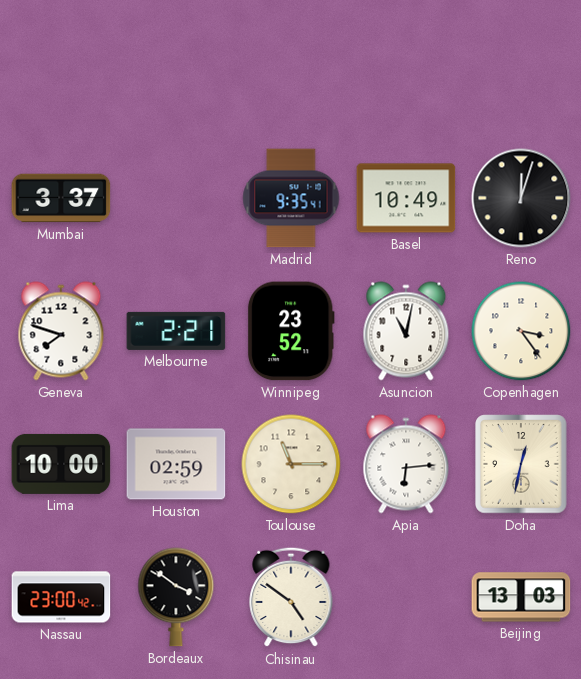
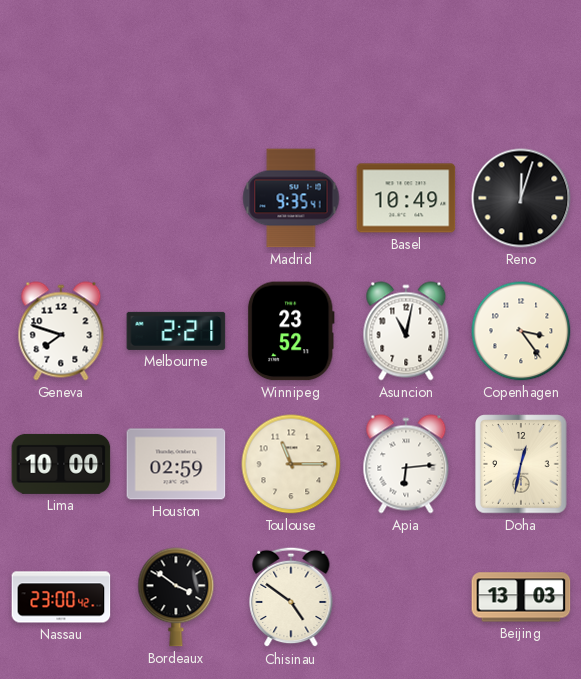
Mumbai: 3:37 -> none (61, 198)
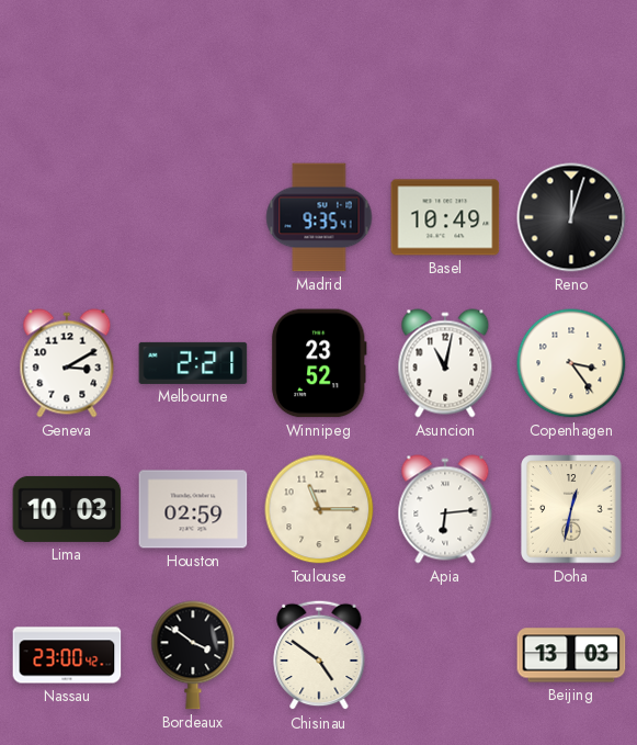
Geneva: 7:48 -> 3:10 (67, 363)
Lima: 10:00 -> 10:03 (67, 509)
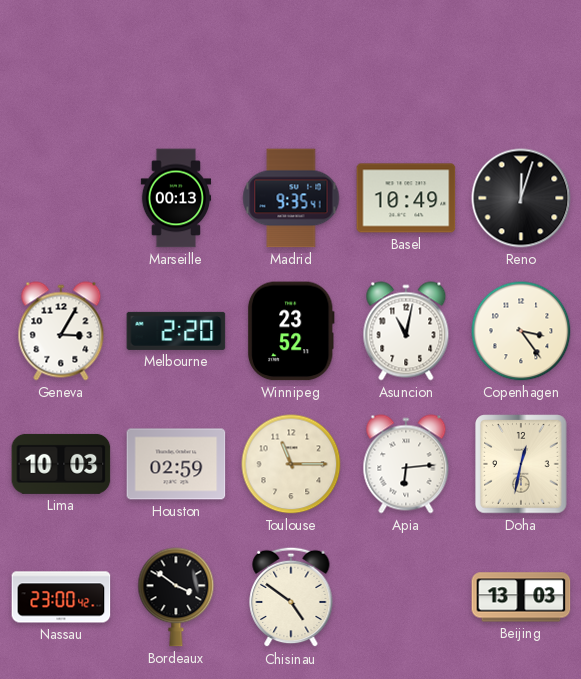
Marseille: none -> 00:13 (176, 198)
Geneva: 3:10 -> 3:05 (61, 331)
Melbourne: 2:21 -> 2:20 (176, 331)
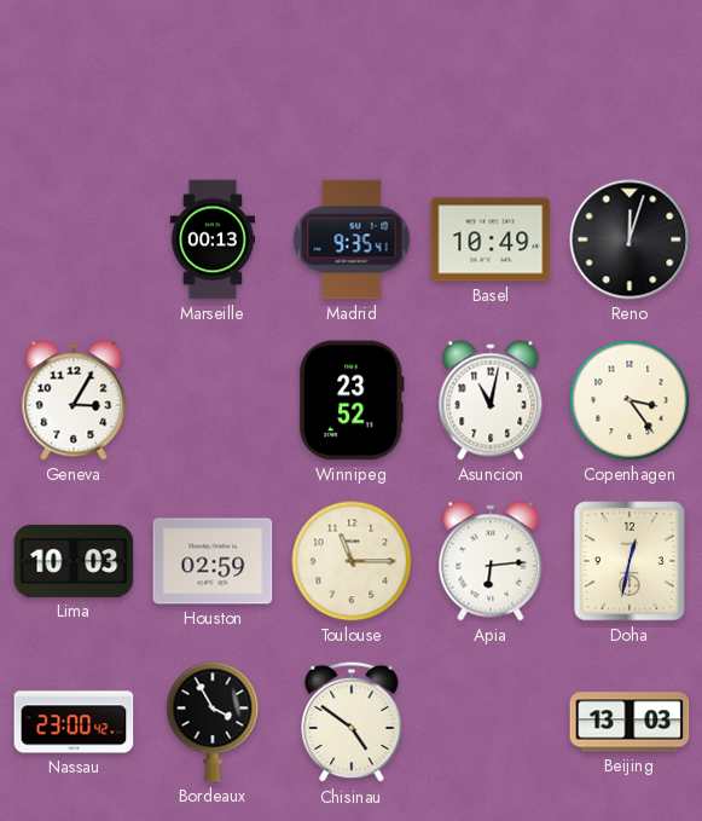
Melbourne: 2:20 -> none (176, 331)
Bordeaux: 3:51 -> 3:55 (213, 722)
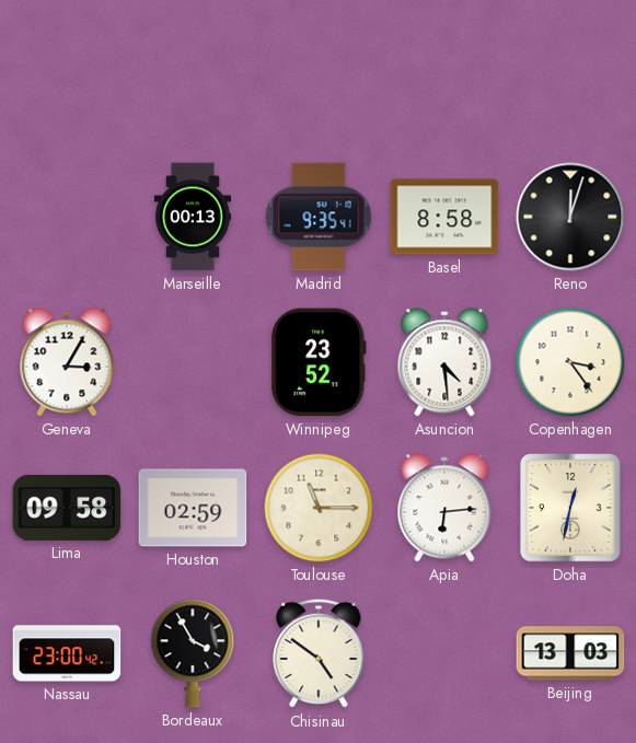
Basel: 10:49 -> 8:58 (444, 217)
Asuncion: 11:02 -> 4:29 (444, 362)
Lima: 10:03 -> 09:58 (67, 508)
